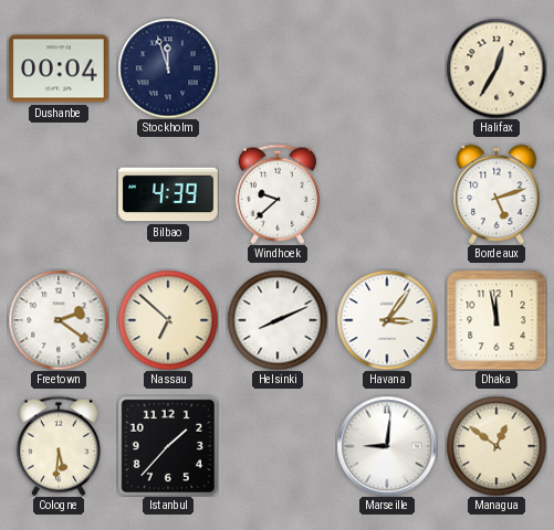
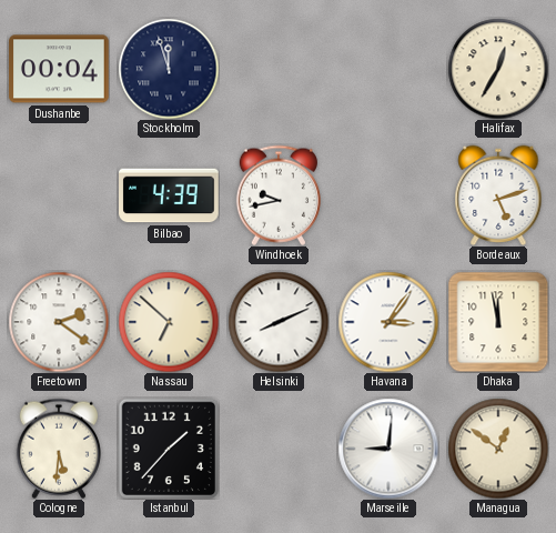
Windhoek: 9:38 -> 9:43 (279, 195)
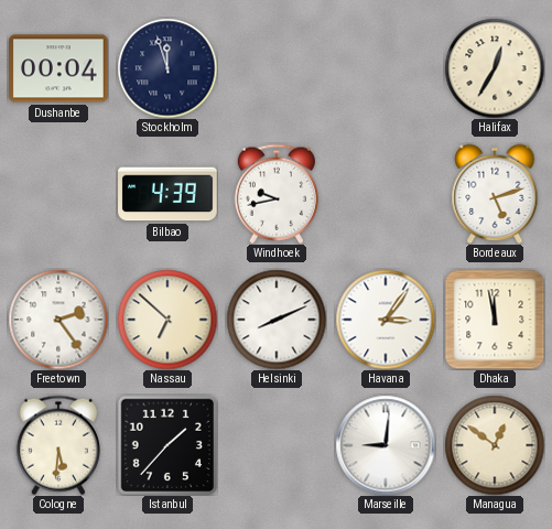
Freetown: 2:21 -> 2:24 (58, 320)
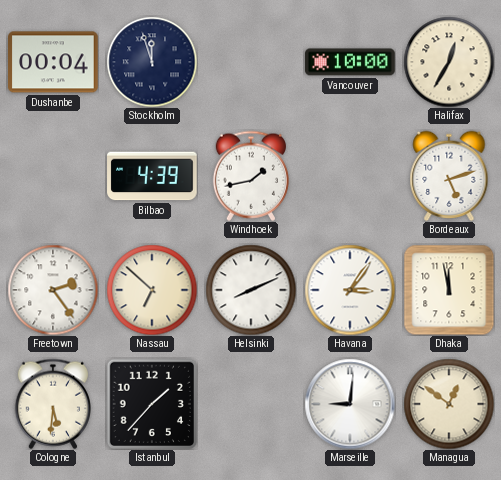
Vancouver: none -> 10:00 (350, 62)
Windhoek: 9:43 -> 1:43 (251, 176)
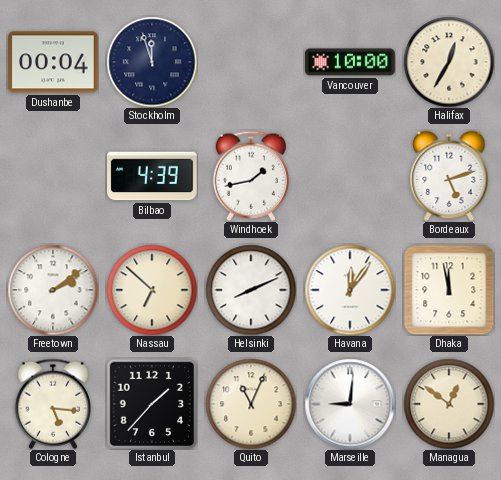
Freetown: 2:24 -> 2:09 (53, 290)
Havana: 3:06 -> 12:06 (350, 290)
Cologne: 5:31 -> 5:16 (53, 404)
Quito: none -> 11:04 (251, 404)
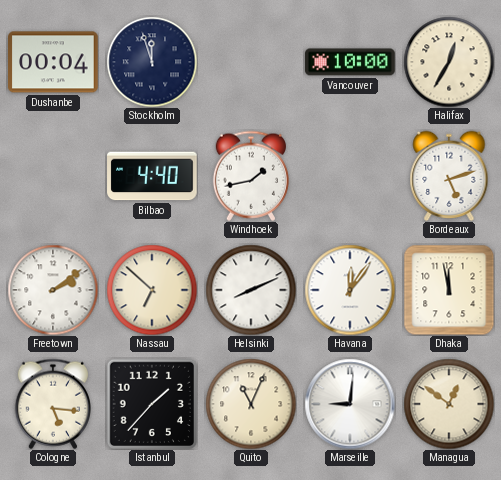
Bilbao: 4:39 -> 4:40 (152, 176)
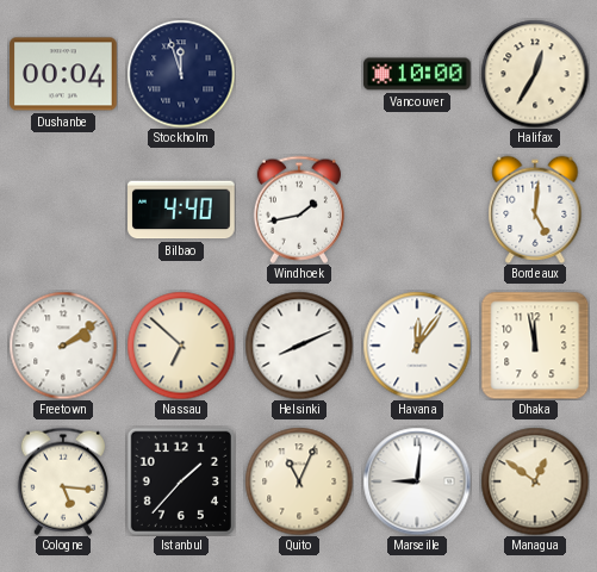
Bordeaux: 5:12 -> 5:01 (535, 210)
